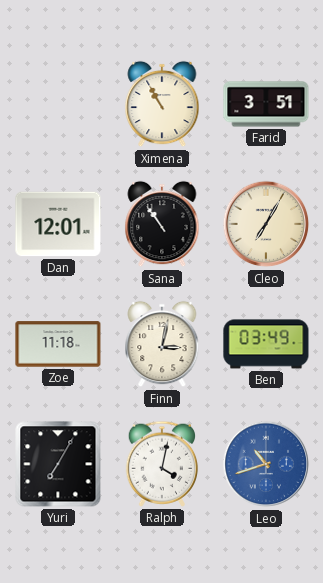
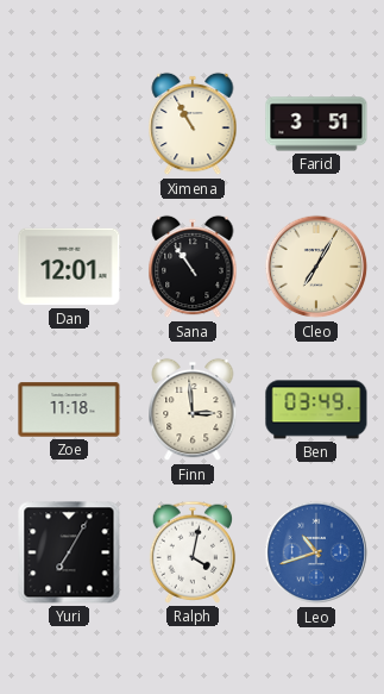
Finn: 3:02 -> 2:59 (193, 409)
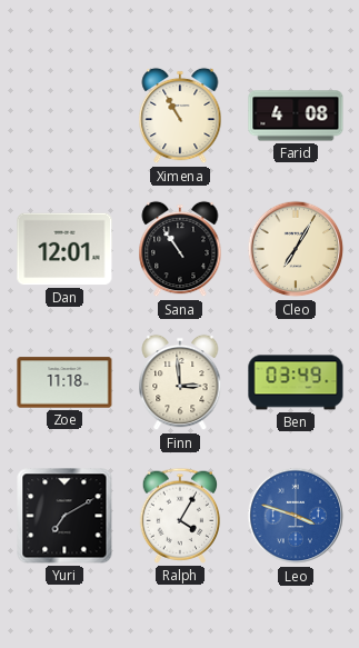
Farid: 3:51 -> 4:08 (296, 116)
Yuri: 7:05 -> 7:10 (64, 516)
Ralph: 4:02 -> 4:05 (180, 516)
Leo: 10:42 -> 3:48 (296, 516)
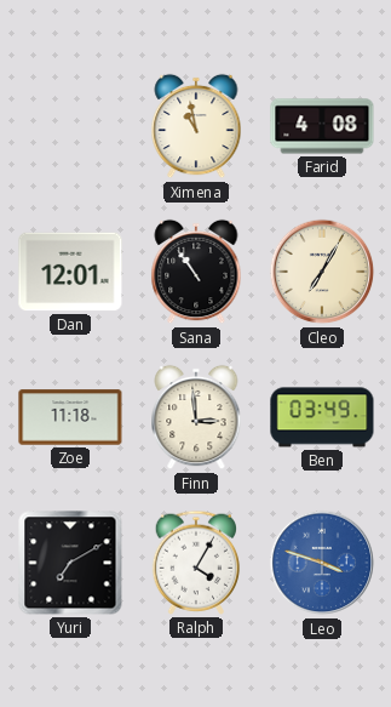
Ximena: 10:55 -> 10:58 (196, 126)
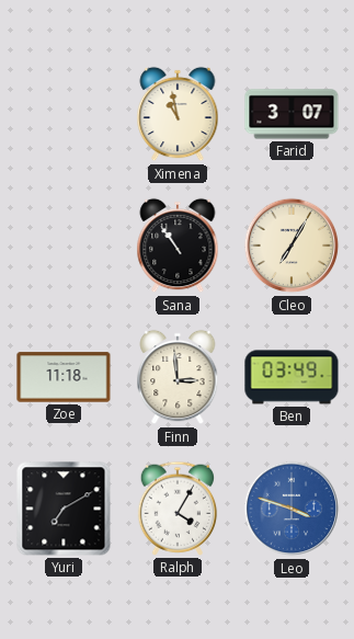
Farid: 4:08 -> 3:07 (292, 114)
Dan: 12:01 -> none (70, 272)
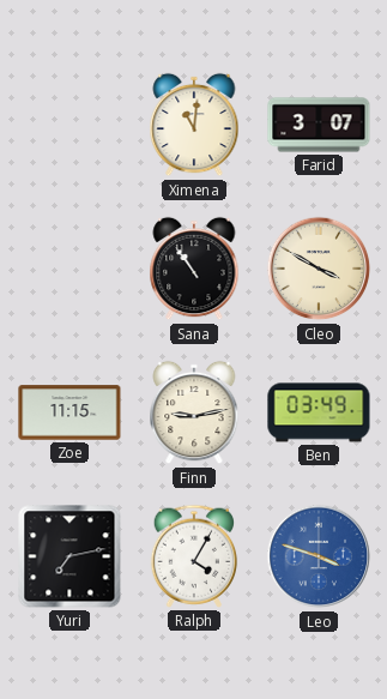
Ximena: 10:58 -> 11:01 (194, 125)
Cleo: 7:05 -> 3:50 (319, 269)
Zoe: 11:18 -> 11:15 (69, 412)
Finn: 2:59 -> 9:13 (194, 412)
Yuri: 7:10 -> 7:13 (69, 556)
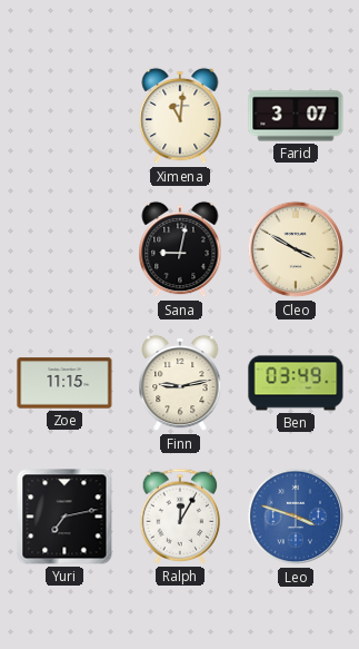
Sana: 10:54 -> 9:02 (180, 249)
Ralph: 4:05 -> 12:05 (180, 517)
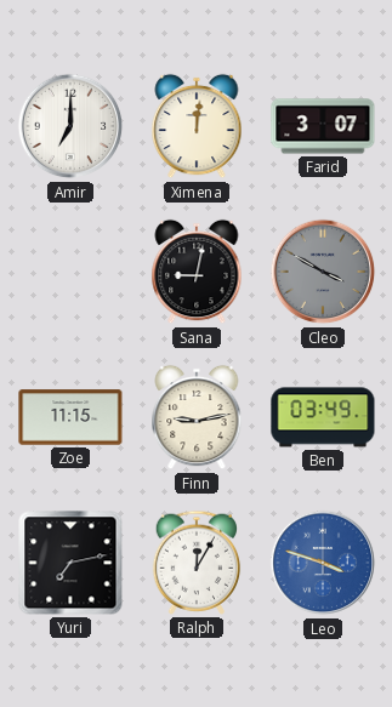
Amir: none -> 7:00 (70, 126)
Ximena: 11:01 -> 12:01 (197, 126)
Cleo dial: cream -> grey (323, 272)
